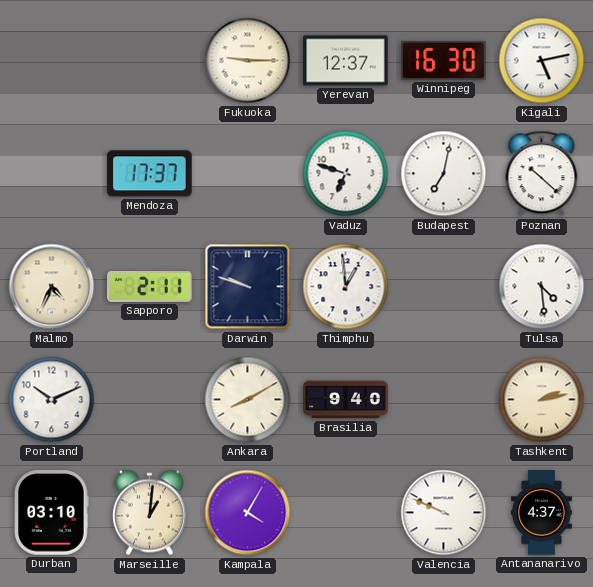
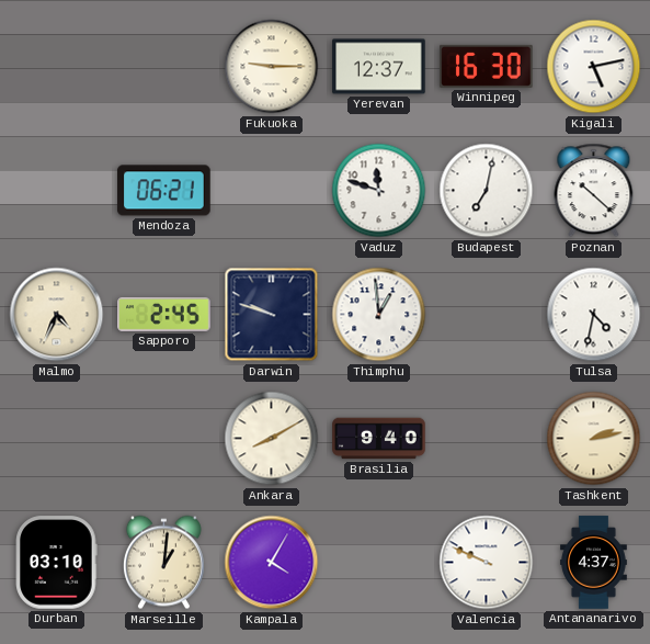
Mendoza: 17:37 -> 06:21 (164, 191)
Vaduz: 6:48 -> 11:48 (379, 191)
Sapporo: 2:11 -> 2:45 (164, 314)
Tulsa: 4:29 -> 4:32 (594, 315)
Portland: 10:11 -> none (52, 400)
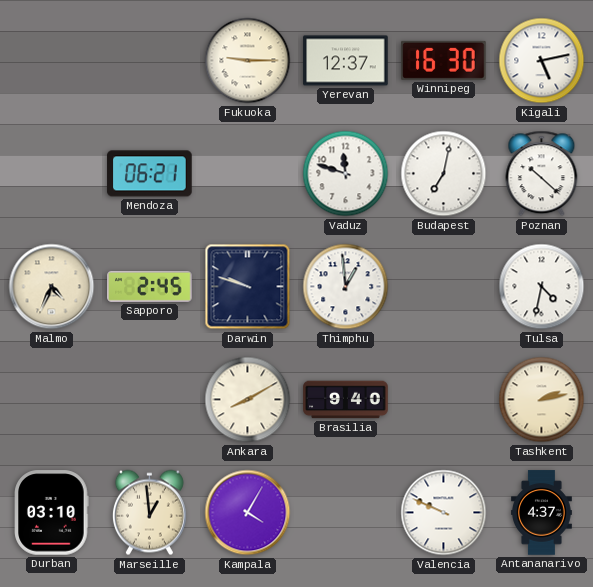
Marseille: 1:01 -> 12:59 (149, 513)
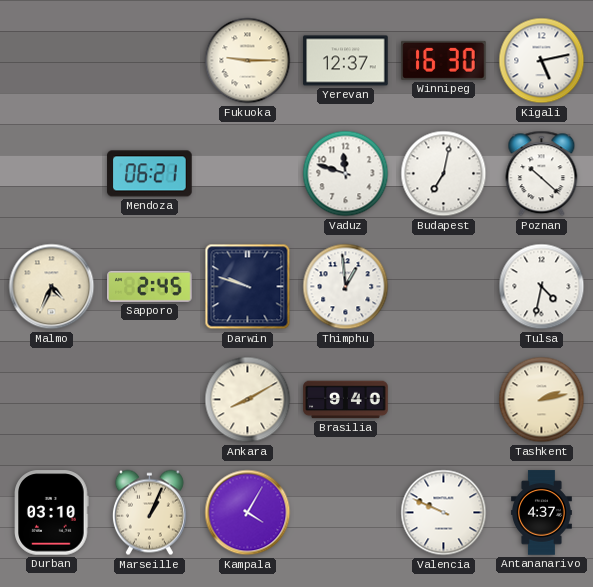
Marseille: 12:59 -> 1:04 (149, 513)
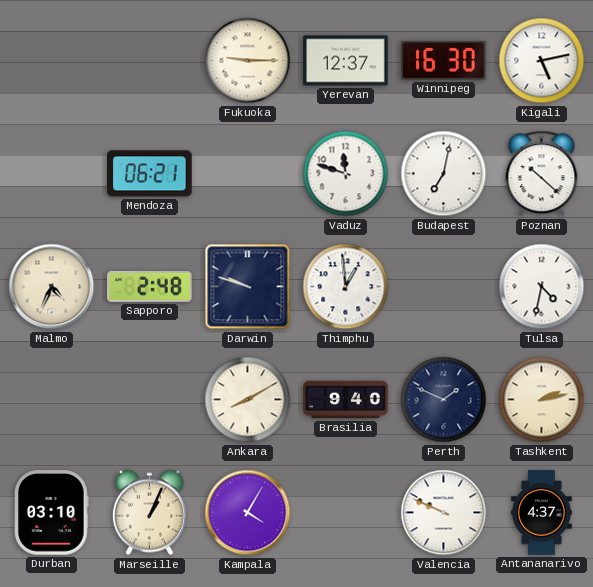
Sapporo: 2:45 -> 2:48 (150, 286)
Perth: none -> 1:49 (444, 400)
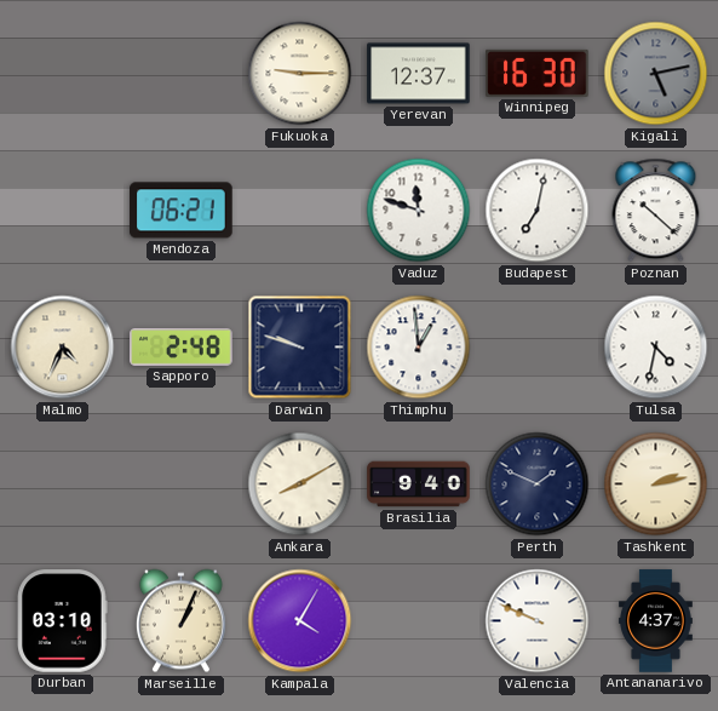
Kigali dial: white -> grey (656, 74)
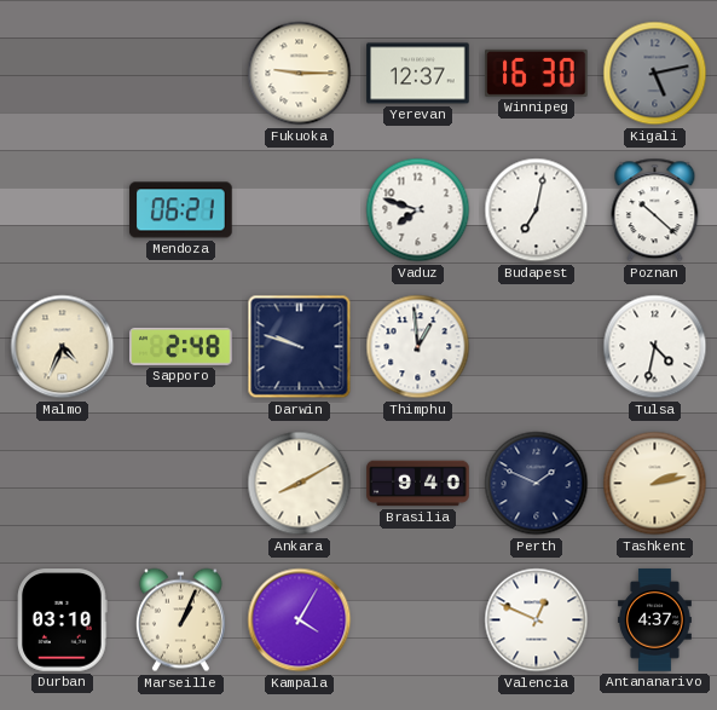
Vaduz: 11:48 -> 7:48 (418, 210)
Valencia: 9:49 -> 12:49 (537, 620)
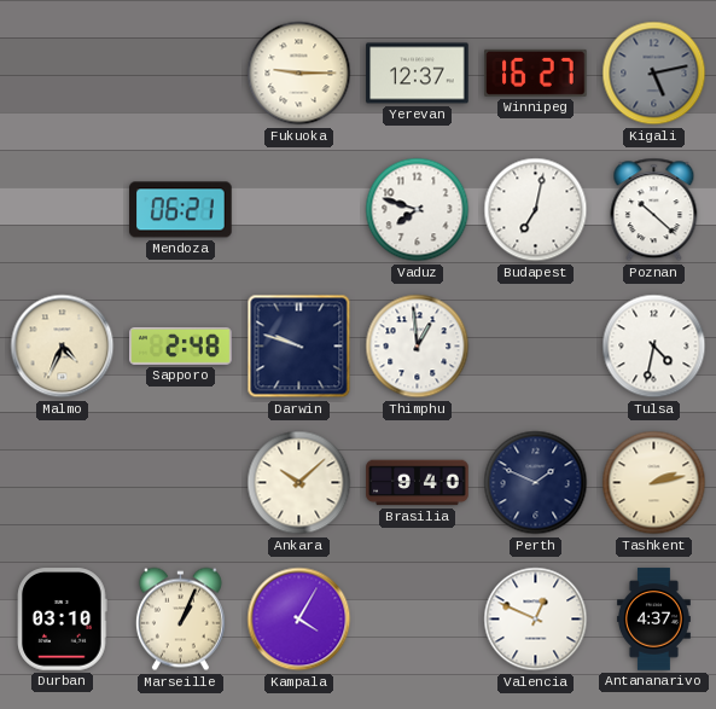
Winnipeg: 16:30 -> 16:27 (536, 72)
Ankara: 8:10 -> 10:08 (299, 483)
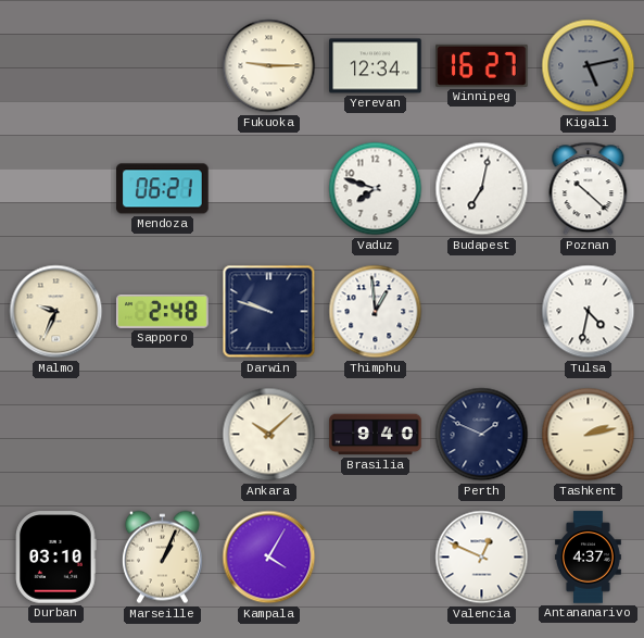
Yerevan: 12:37 -> 12:34 (376, 66)
Malmo: 4:34 -> 9:34 (56, 312)
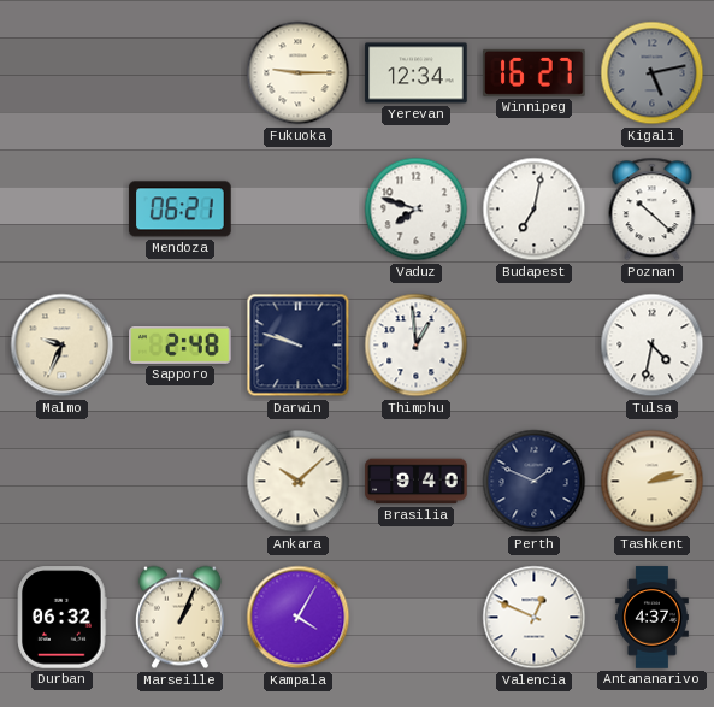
Durban: 03:10 -> 06:32 (63, 618)
